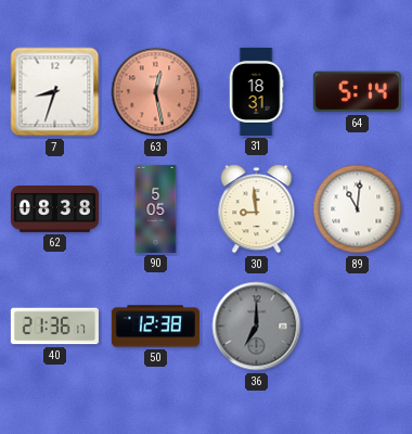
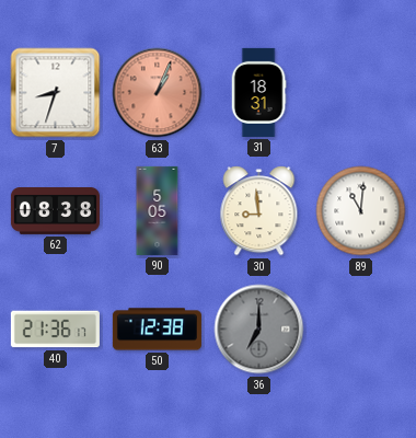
63: 12:28 -> 1:04 (158, 93)
64: 5:14 -> none (357, 92)
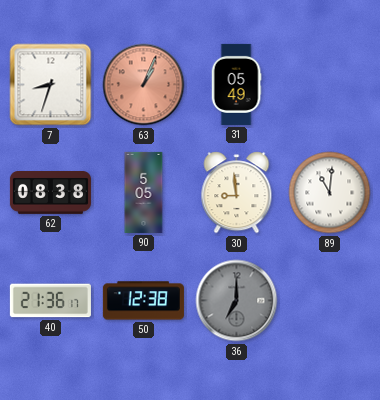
31: 18:31 -> 05:49 (236, 84)
